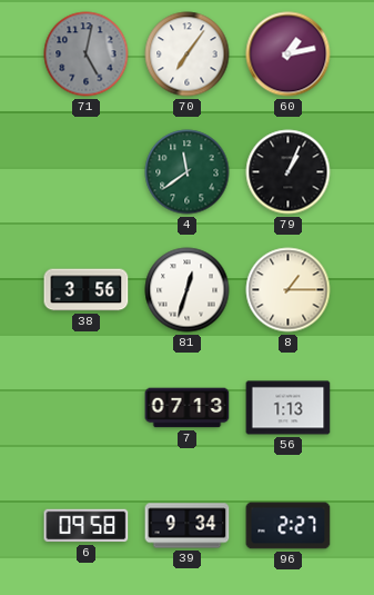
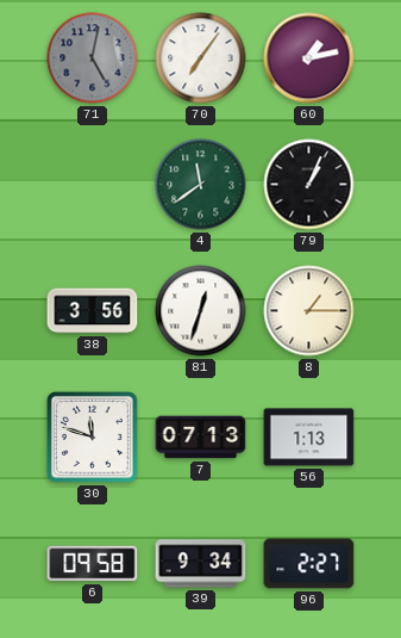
30: none -> 11:48 (92, 436)
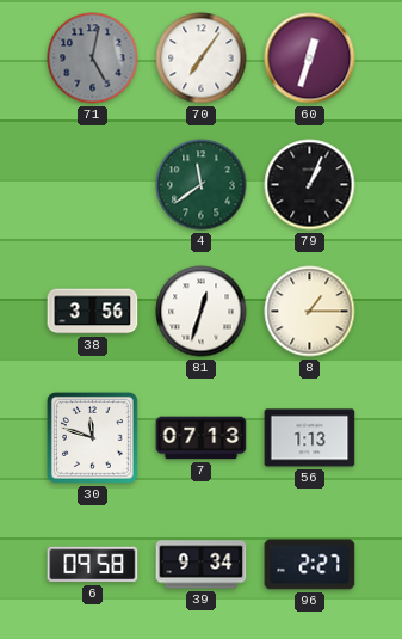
60: 1:13 -> 12:33 (310, 59)
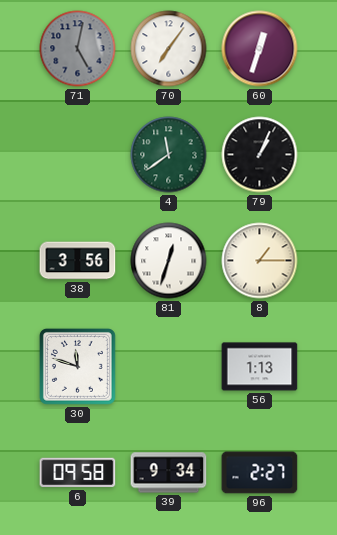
7: 07:13 -> none (202, 438)
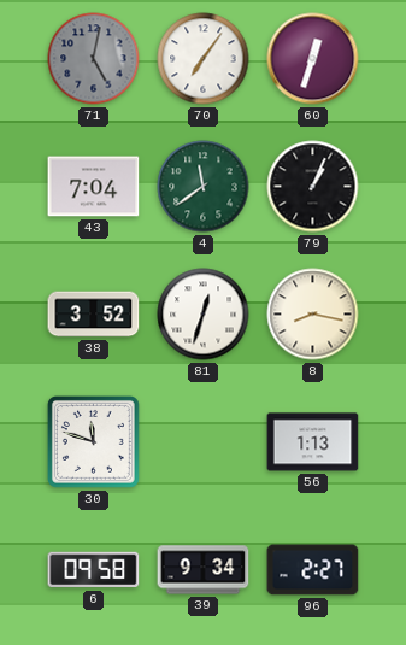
43: none -> 7:04 (94, 187)
38: 3:56 -> 3:52 (94, 315)
8: 1:15 -> 8:17 (313, 315)
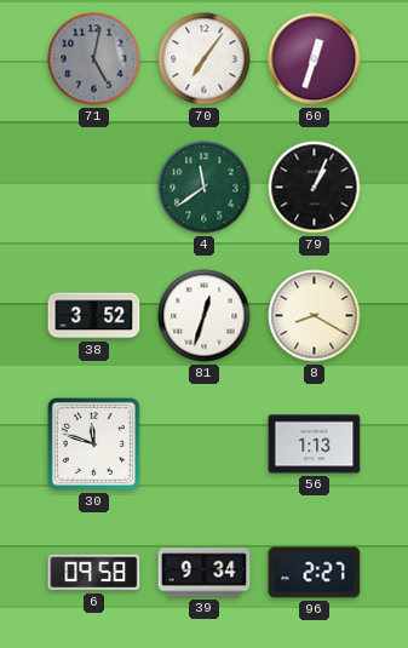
43: 7:04 -> none (94, 187)
8: 8:17 -> 8:20 (315, 316)
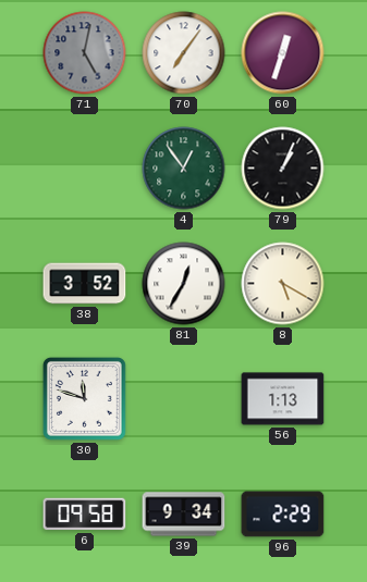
4: 11:39 -> 12:54 (184, 169)
81: 12:33 -> 12:35 (184, 284)
8: 8:20 -> 5:20 (283, 284)
96: 2:27 -> 2:29 (283, 515)
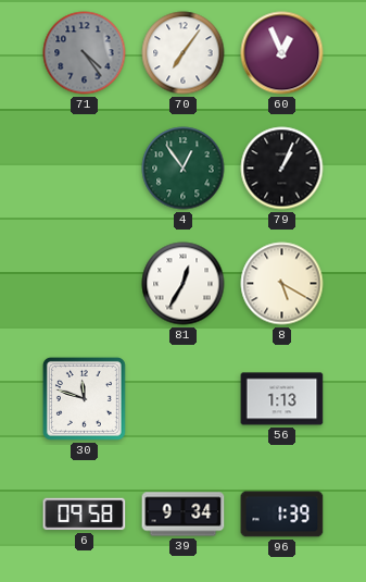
71: 5:02 -> 4:24 (85, 53)
60: 12:33 -> 12:56 (282, 53)
38: 3:52 -> none (85, 284)
96: 2:29 -> 1:39 (282, 515)
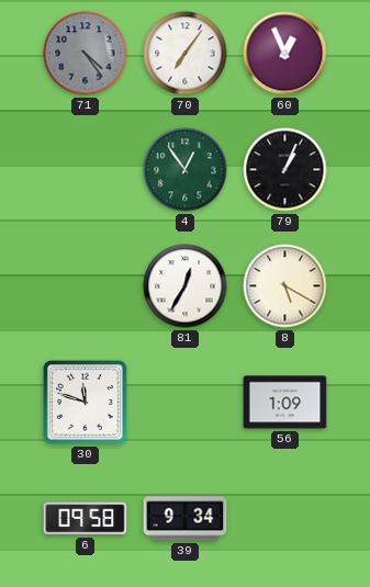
56: 1:13 -> 1:09 (285, 403)
96: 1:39 -> none (282, 515)
